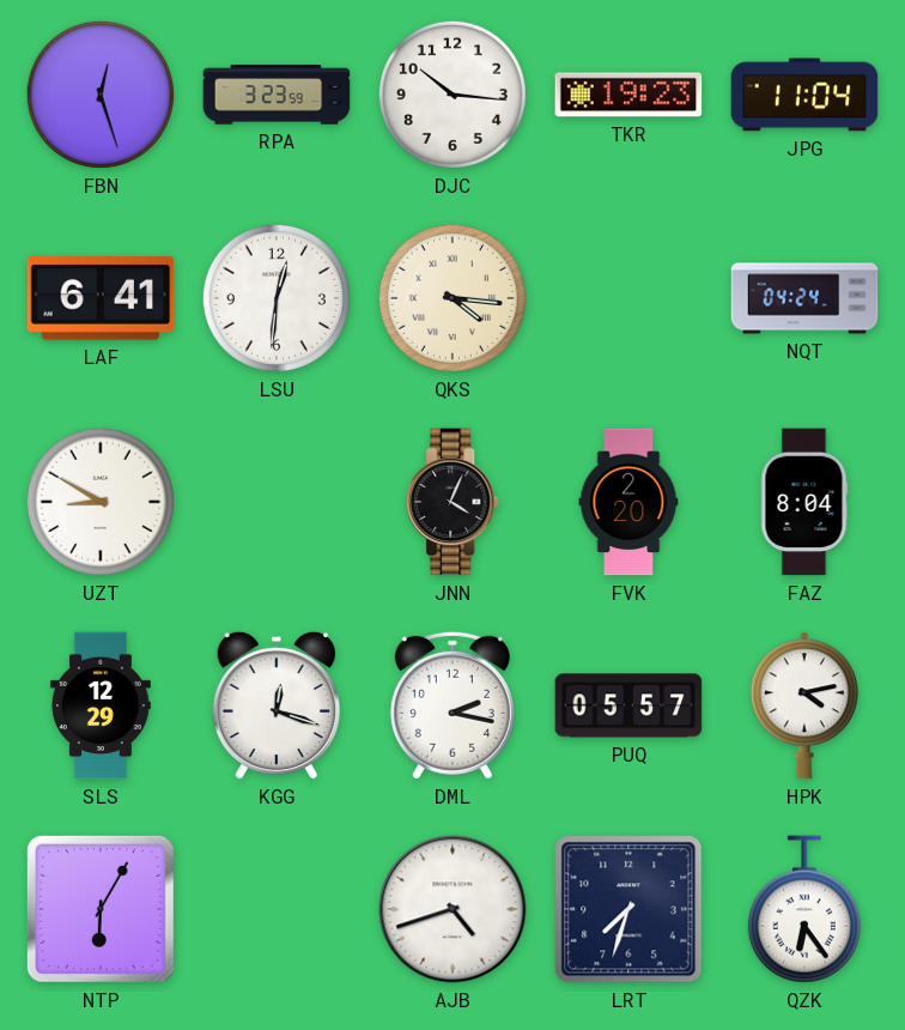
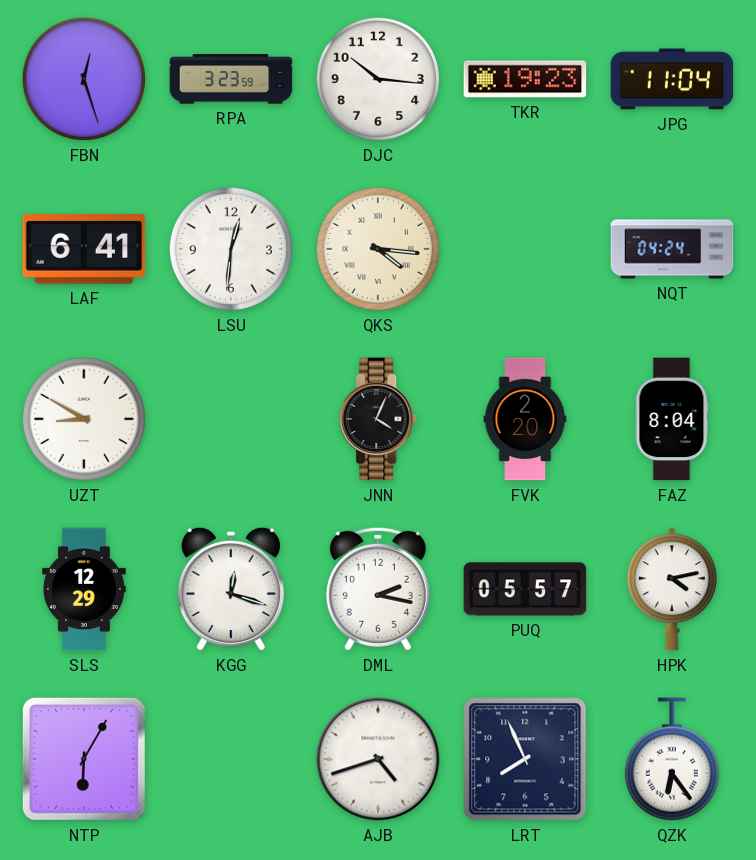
LRT: 7:33 -> 7:56 (525, 759)
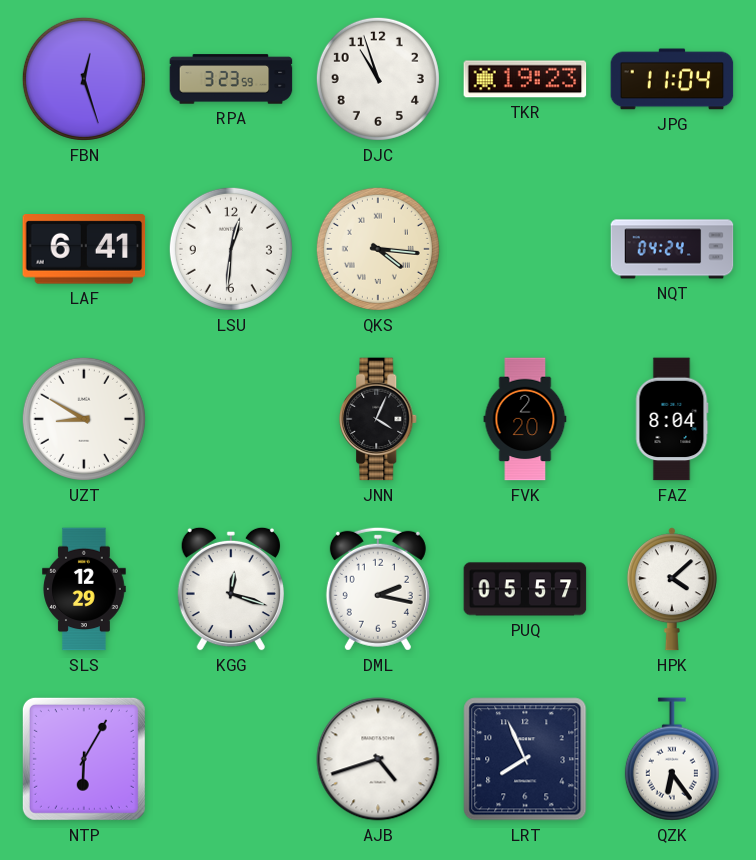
DJC: 10:16 -> 10:57 (378, 79)
HPK: 4:13 -> 4:08 (672, 589)
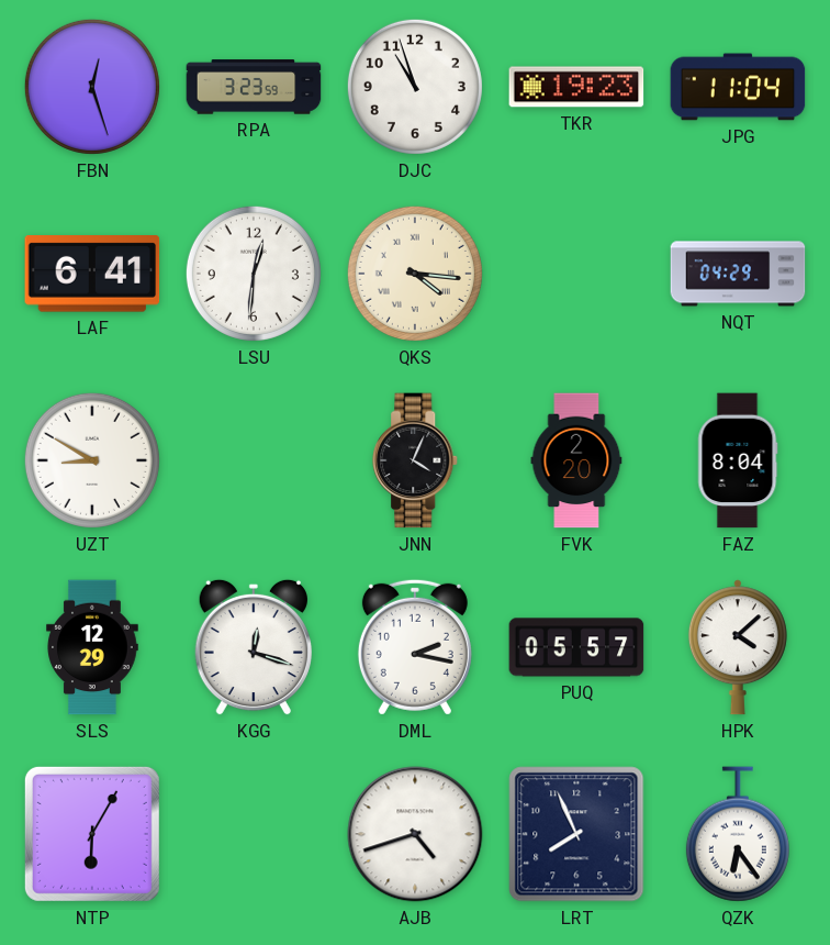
NQT: 04:24 -> 04:29 (738, 274)
